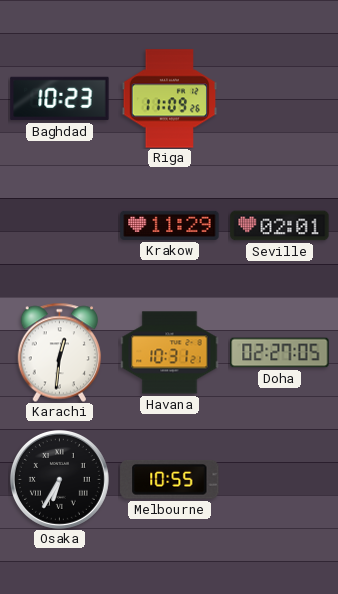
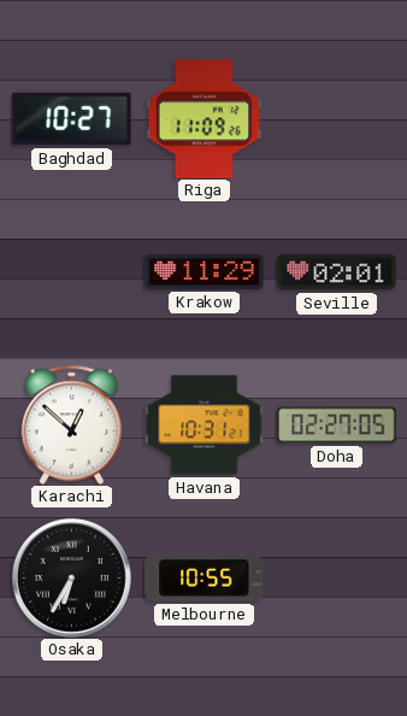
Baghdad: 10:23 -> 10:27 (72, 119)
Karachi: 12:31 -> 12:52 (72, 424)
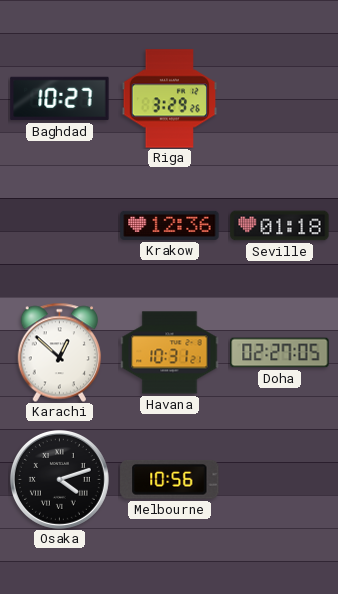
Riga: 11:09 -> 3:29 (170, 99)
Krakow: 11:29 -> 12:36 (170, 225)
Seville: 02:01 -> 01:18 (280, 226)
Osaka: 6:35 -> 4:12 (59, 479)
Melbourne: 10:55 -> 10:56 (170, 479)
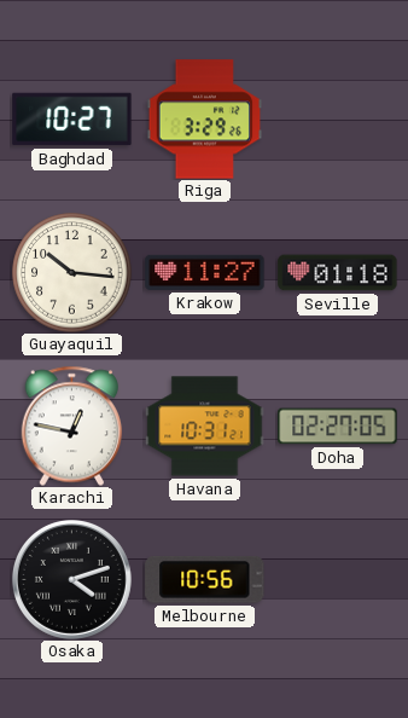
Guayaquil: none -> 10:16 (72, 273)
Krakow: 12:36 -> 11:27 (205, 272)
Karachi: 12:52 -> 12:47 (72, 425)
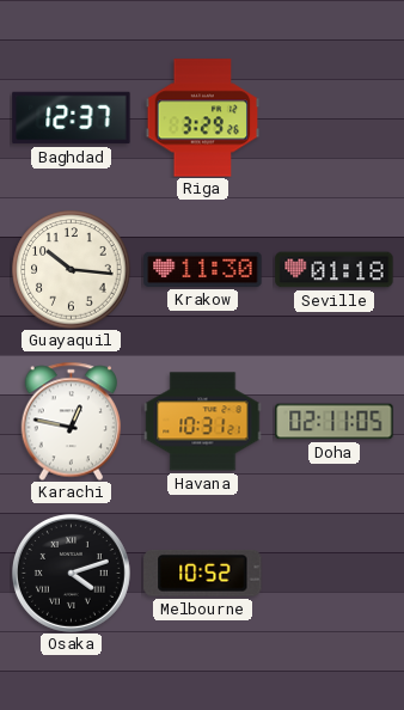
Baghdad: 10:27 -> 12:37 (72, 118)
Krakow: 11:27 -> 11:30 (203, 269)
Doha: 02:27 -> 02:11 (335, 422)
Melbourne: 10:56 -> 10:52 (203, 573)
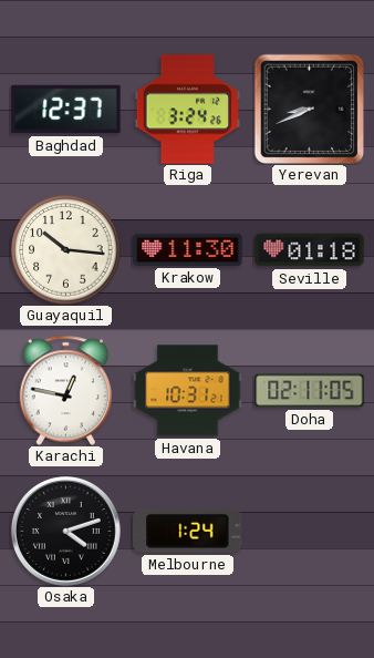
Riga: 3:29 -> 3:24 (188, 110)
Yerevan: none -> 8:41 (309, 109)
Melbourne: 10:52 -> 1:24 (188, 531)
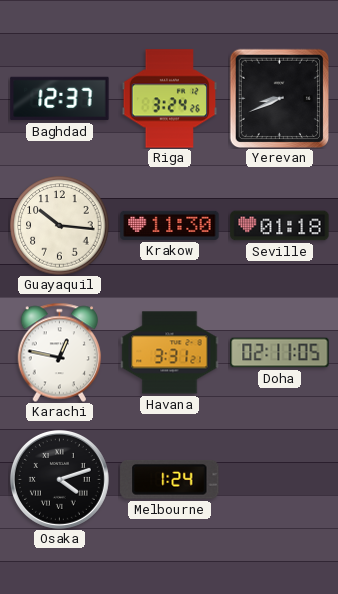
Havana: 10:31 -> 3:31 (170, 353)
